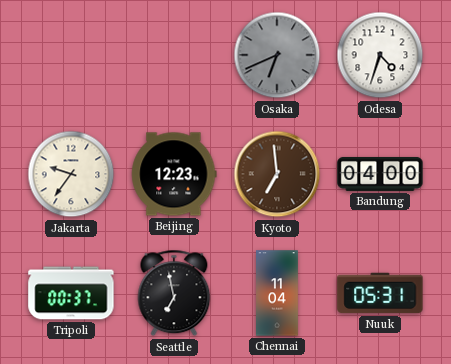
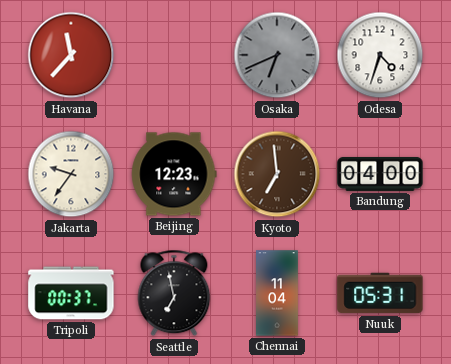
Havana: none -> 11:37 (71, 55)
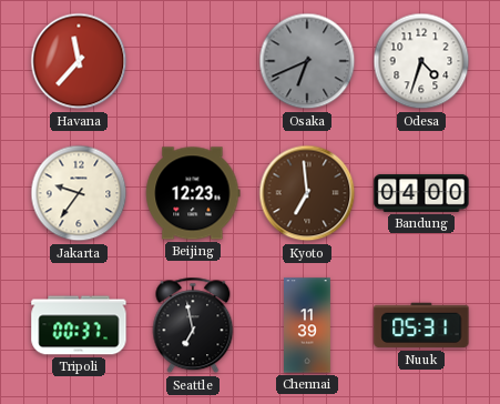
Chennai: 11:04 -> 11:39 (308, 325)
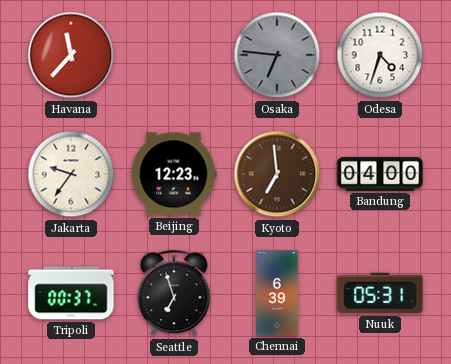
Osaka: 6:41 -> 6:46 (277, 55)
Seattle: 6:58 -> 6:57 (174, 293)
Chennai: 11:39 -> 6:39 (278, 293)
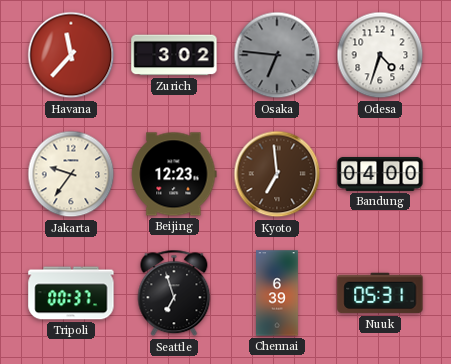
Zurich: none -> 3:02 (174, 55)
